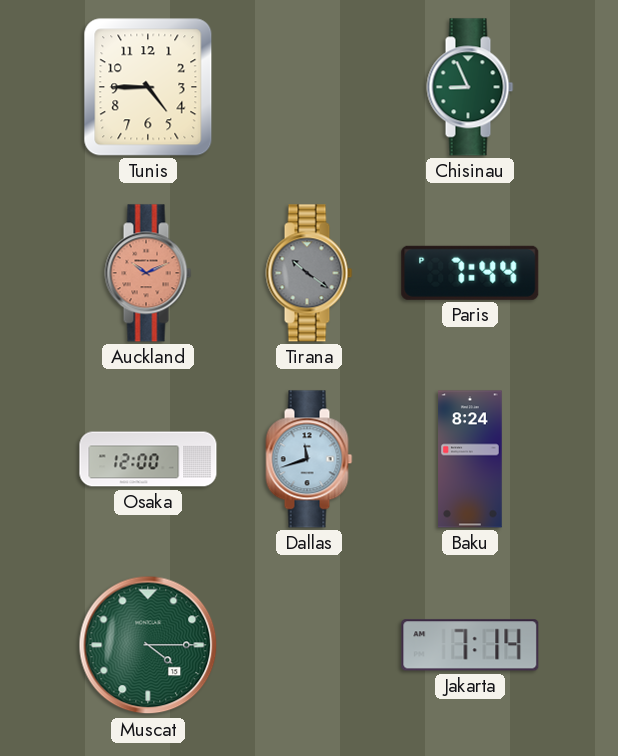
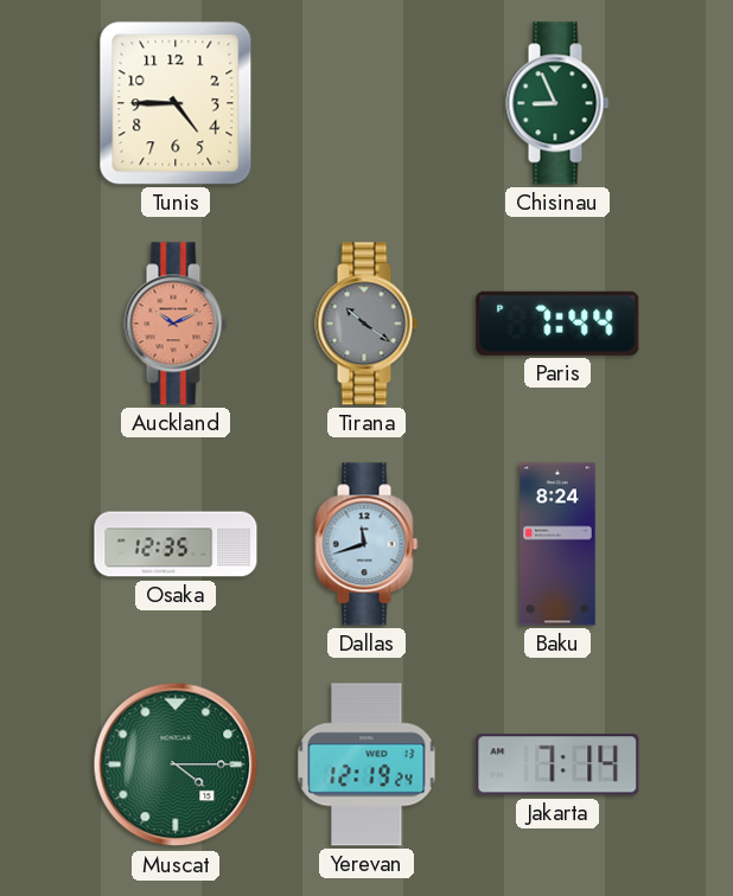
Osaka: 12:00 -> 12:35 (176, 544)
Yerevan: none -> 12:19 (366, 764)
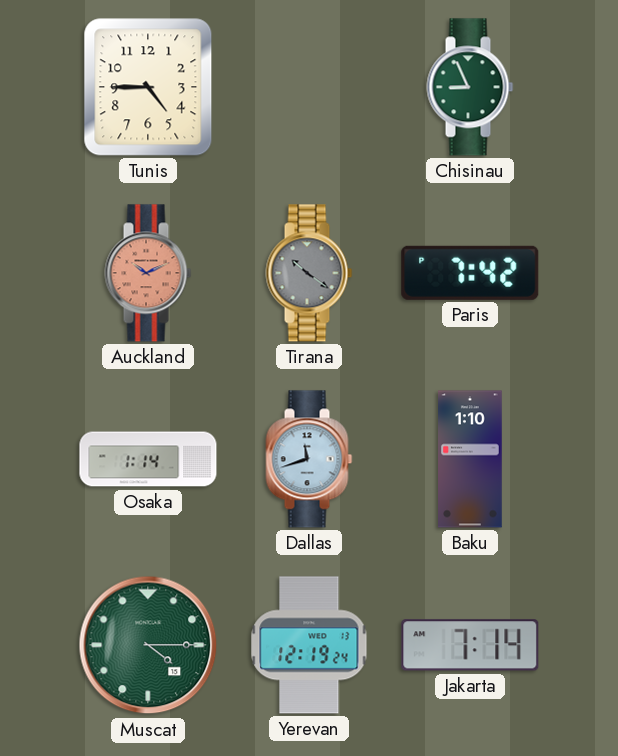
Paris: 7:44 -> 7:42 (470, 273)
Osaka: 12:35 -> 1:14 (148, 459)
Baku: 8:24 -> 1:10 (470, 459)
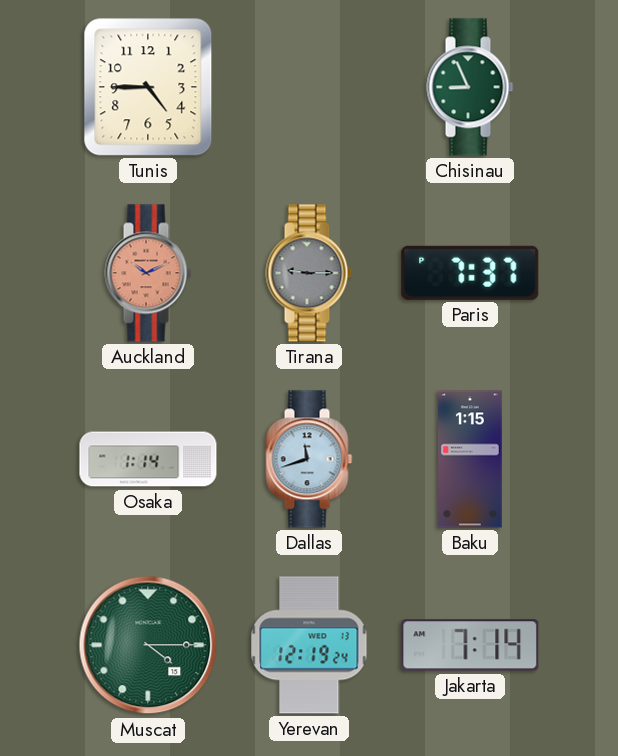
Tirana: 10:21 -> 9:15 (309, 273)
Paris: 7:42 -> 7:37 (470, 273)
Baku: 1:10 -> 1:15 (470, 459)
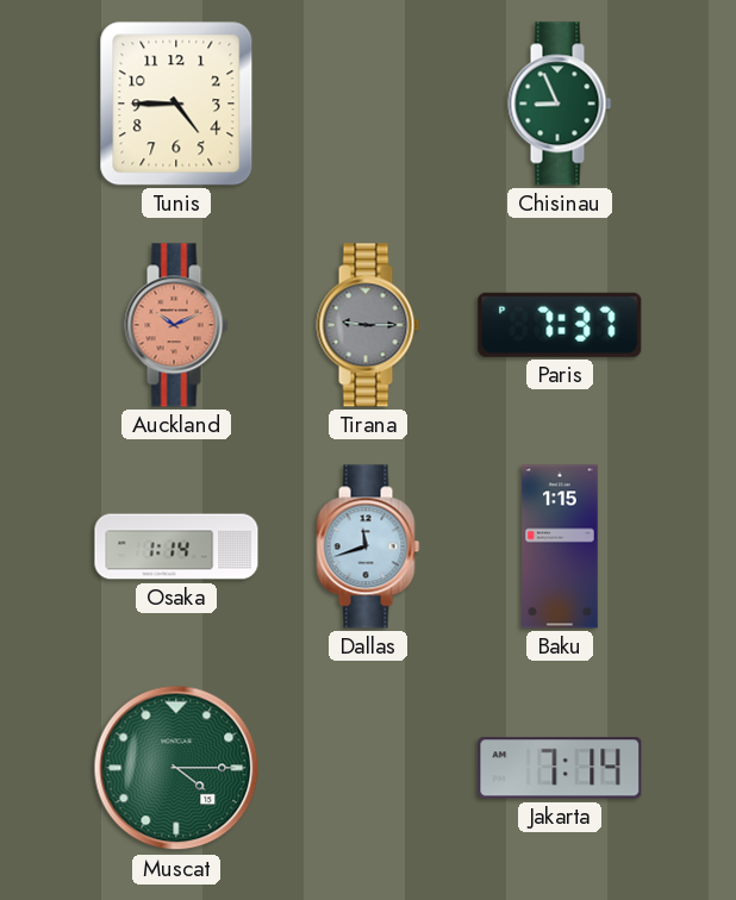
Yerevan: 12:19 -> none (309, 645)
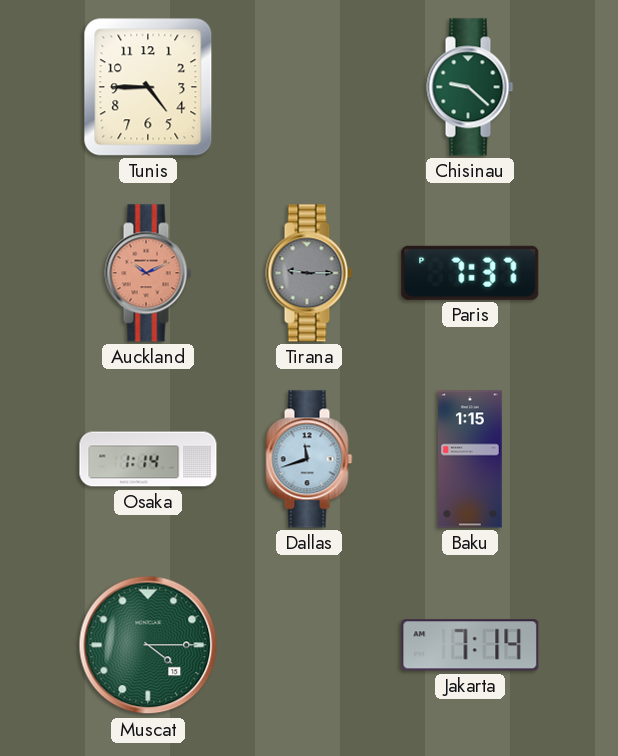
Chisinau: 8:56 -> 9:22 (470, 87)
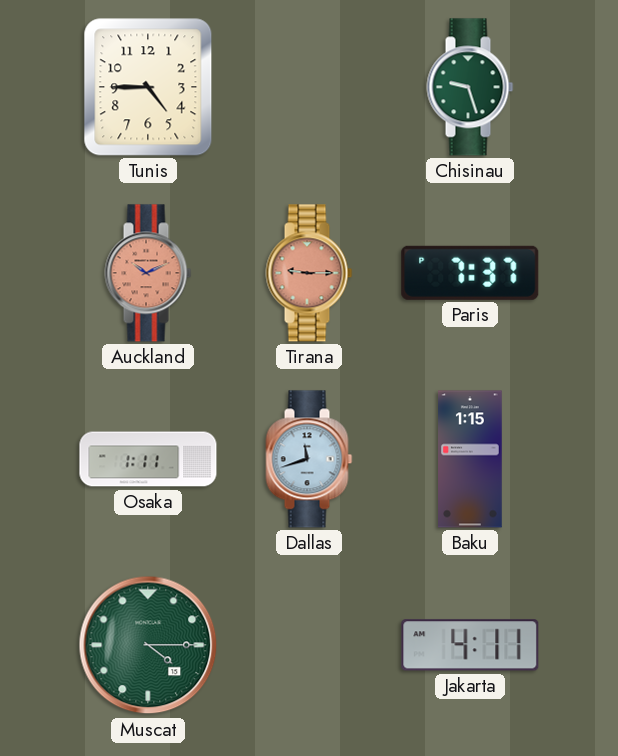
Chisinau: 9:22 -> 9:27 (470, 87)
Tirana dial: grey -> salmon (309, 273)
Osaka: 1:14 -> 1:11 (148, 459)
Jakarta: 7:14 -> 4:11 (470, 645)
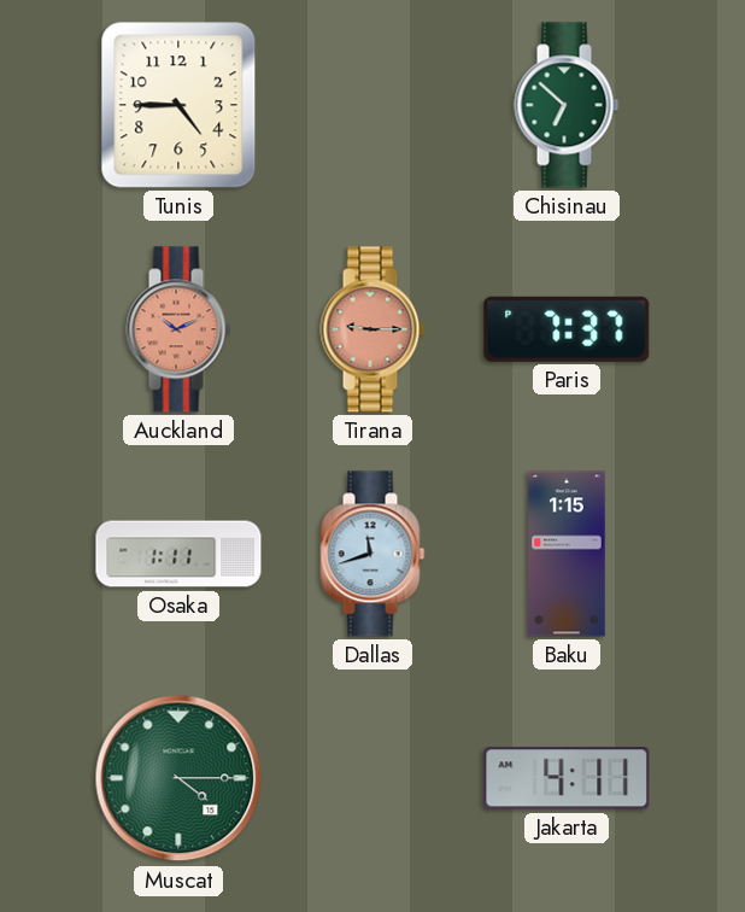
Chisinau: 9:27 -> 6:52 (567, 105)
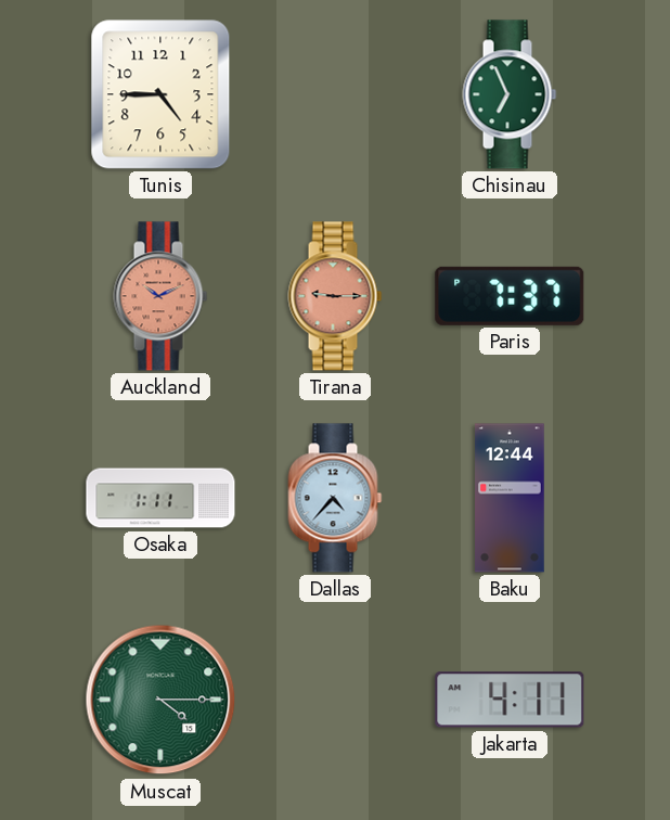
Chisinau: 6:52 -> 6:56 (510, 94)
Dallas: 11:42 -> 4:37 (335, 498)
Baku: 1:15 -> 12:44 (510, 498)
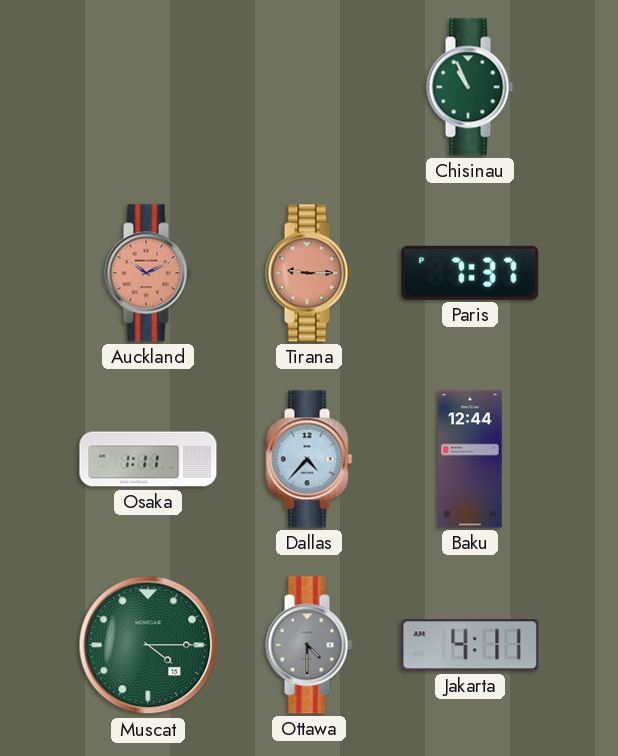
Tunis: 4:45 -> none (160, 94)
Chisinau: 6:56 -> 10:56 (470, 87)
Ottawa: none -> 4:30 (309, 645)
